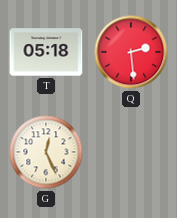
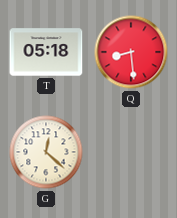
Q: 2:29 -> 8:29 (131, 52)
G: 12:26 -> 12:22 (46, 152)
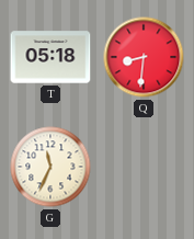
Q: 8:29 -> 8:31 (144, 57)
G: 12:22 -> 11:34 (50, 167)
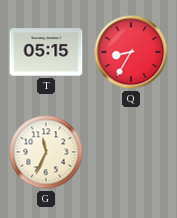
T: 05:18 -> 05:15 (46, 52)
Q: 8:31 -> 8:35 (131, 52)
